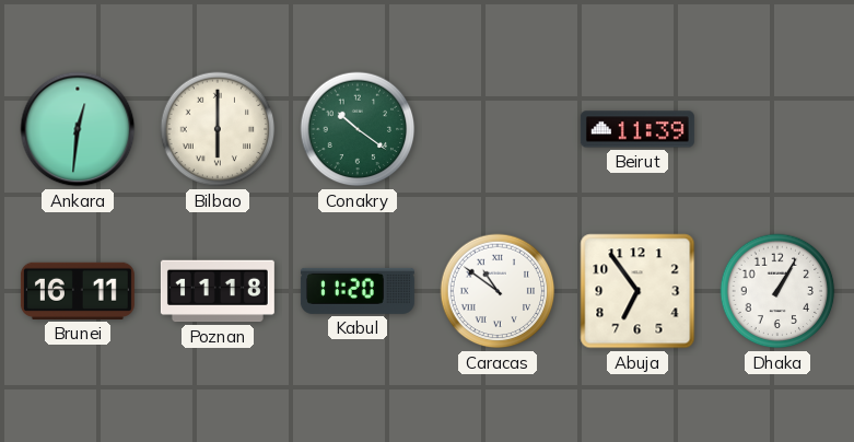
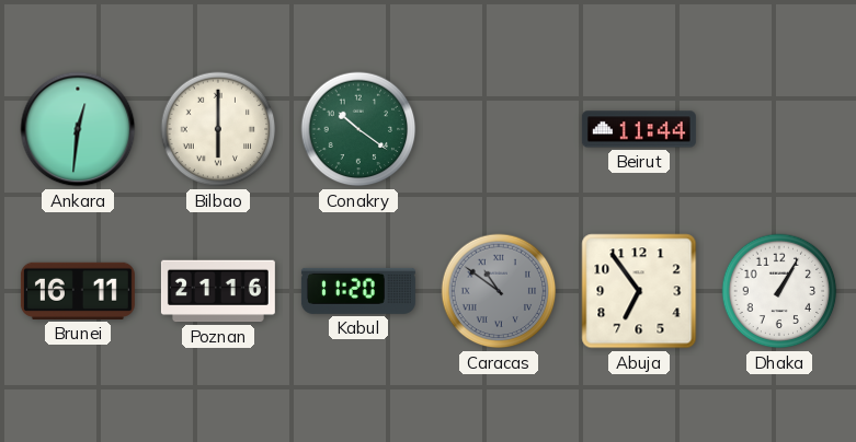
Beirut: 11:39 -> 11:44 (639, 129)
Poznan: 11:18 -> 21:16 (218, 291)
Caracas dial: white -> grey (499, 291)
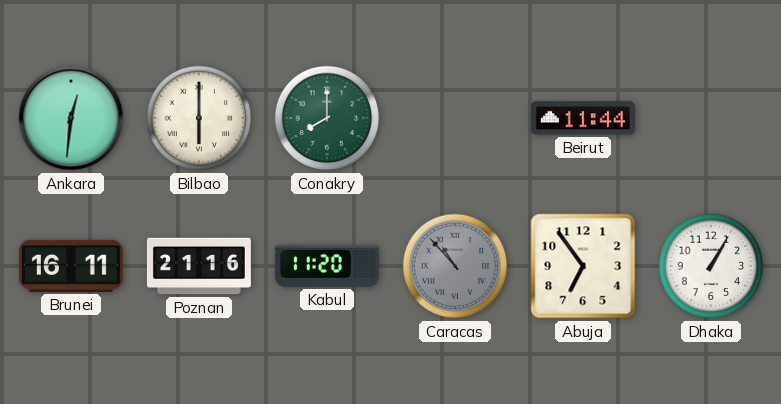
Conakry: 10:21 -> 8:00 (327, 118)
Caracas: 10:51 -> 10:53 (455, 266)
